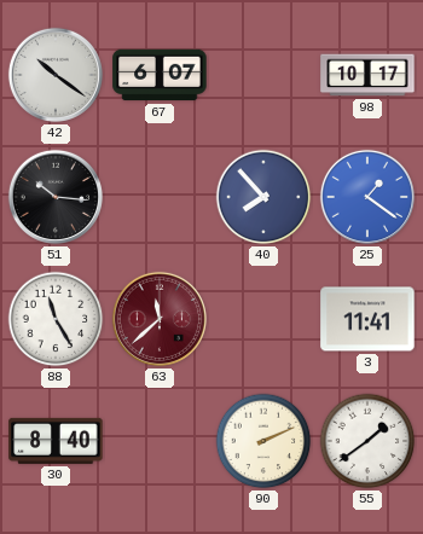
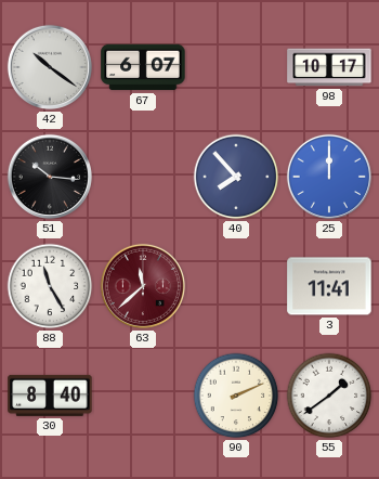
25: 1:21 -> 12:00 (329, 177)
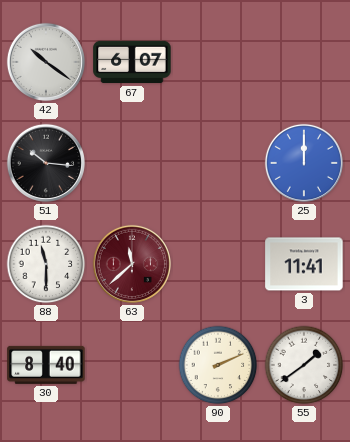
98: 10:17 -> none (329, 67)
40: 7:53 -> none (236, 177)
88: 11:25 -> 11:30 (46, 264)
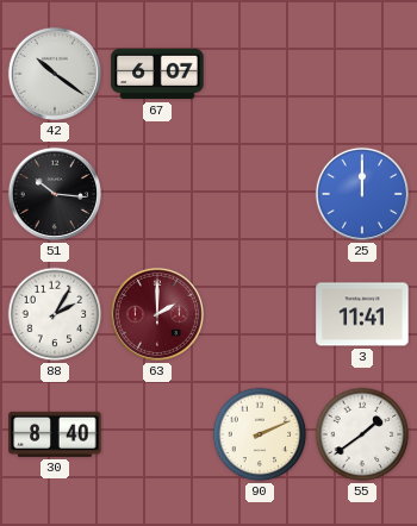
88: 11:30 -> 2:05 (55, 314)
63: 11:38 -> 2:00 (157, 314)
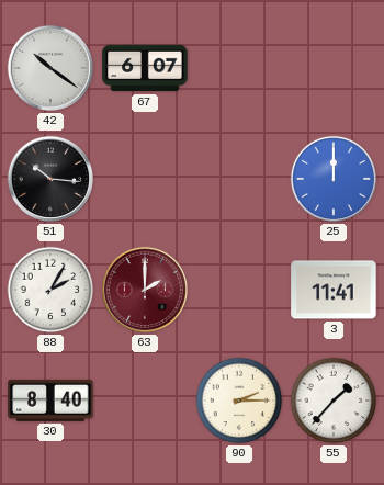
90: 2:11 -> 2:15 (239, 401)
55: 1:39 -> 1:37 (334, 401)
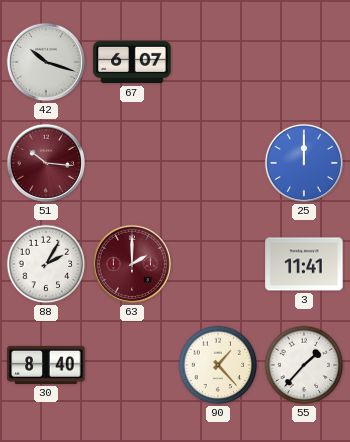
42: 10:21 -> 10:18 (46, 62)
51 dial: black -> burgundy (46, 163)
90: 2:15 -> 1:23 (218, 365)
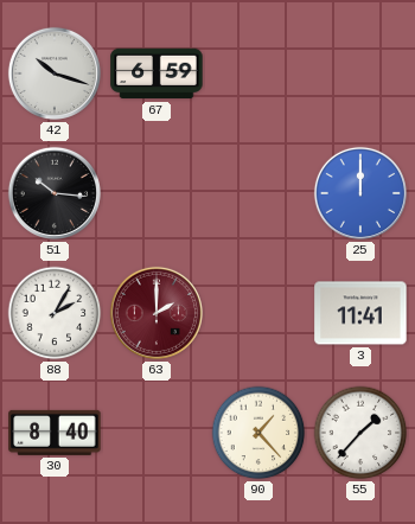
67: 6:07 -> 6:59 (157, 74)
51 dial: burgundy -> black (55, 193)
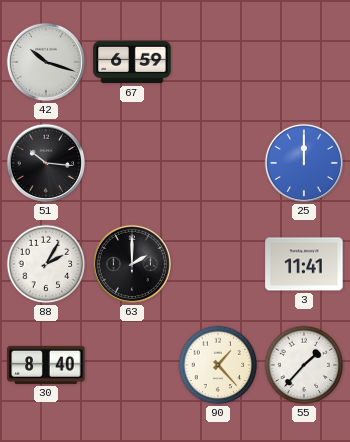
63 dial: burgundy -> black (132, 264)
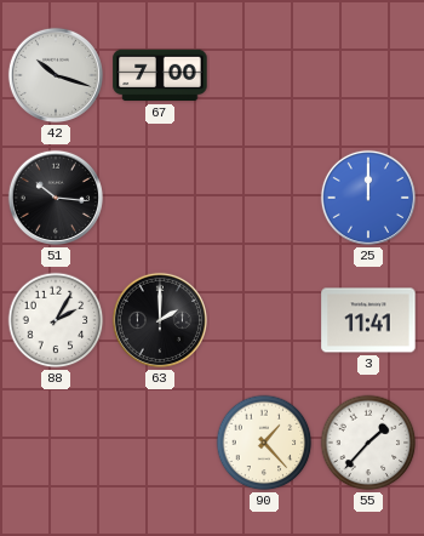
67: 6:59 -> 7:00 (160, 75)
30: 8:40 -> none (46, 365)
